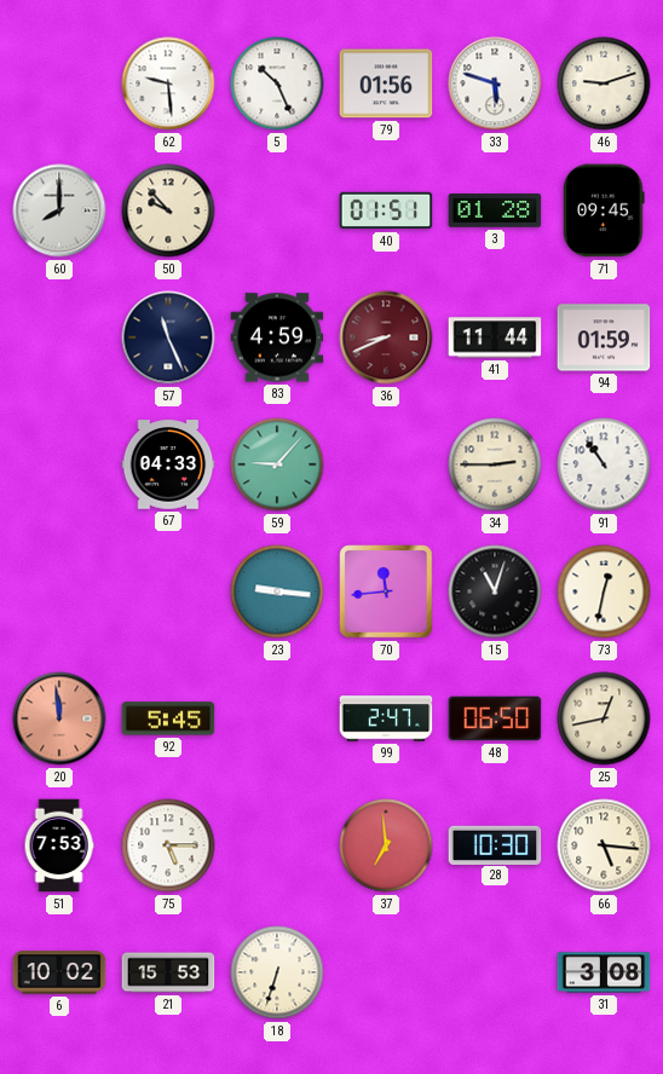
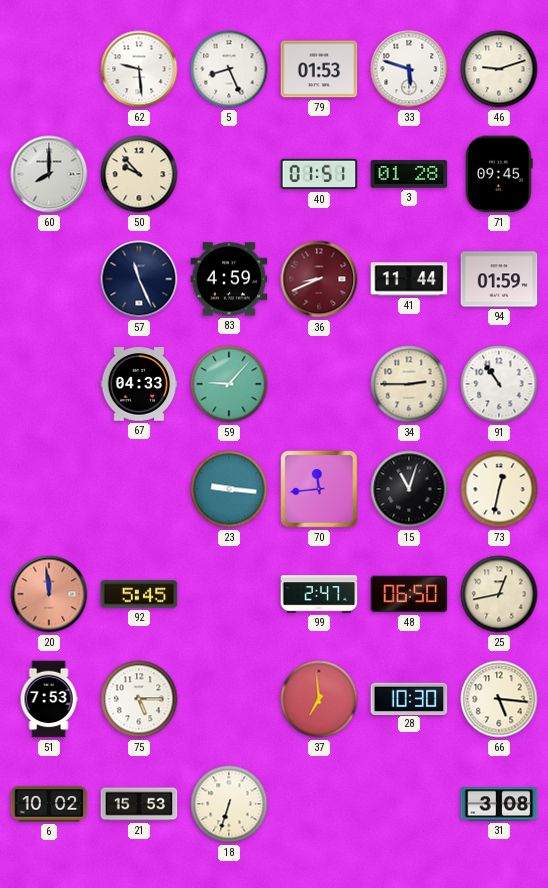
5: 10:26 -> 8:26 (229, 69)
79: 01:56 -> 01:53 (319, 69)
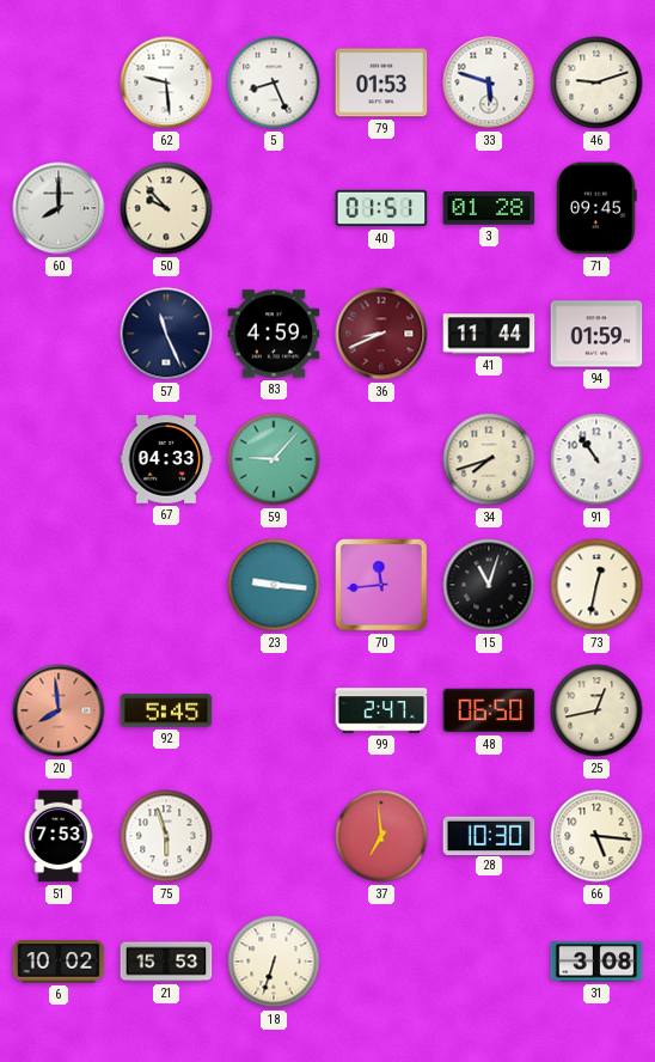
34: 2:45 -> 7:42 (489, 459)
20: 11:59 -> 7:59 (59, 710)
75: 5:15 -> 5:57 (166, 836)
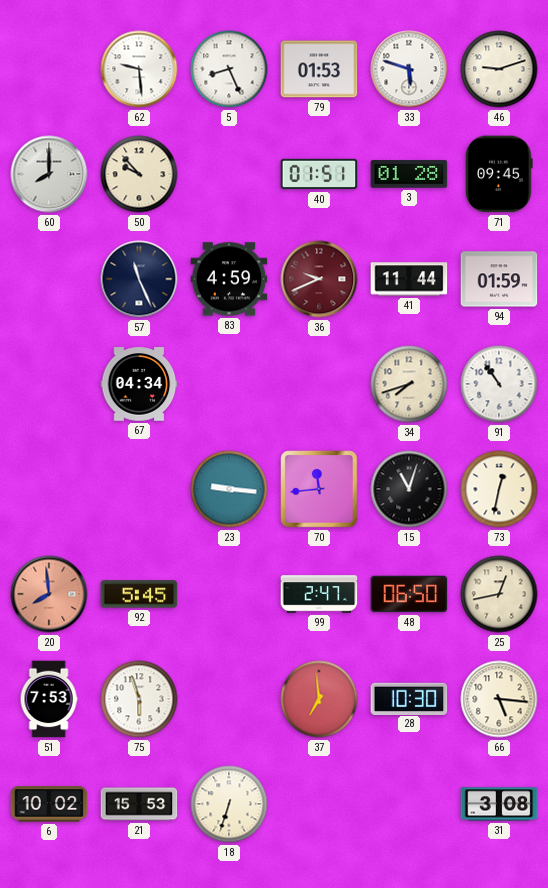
36: 8:41 -> 9:41 (319, 279)
67: 04:33 -> 04:34 (139, 384)
59: 9:07 -> none (274, 459)
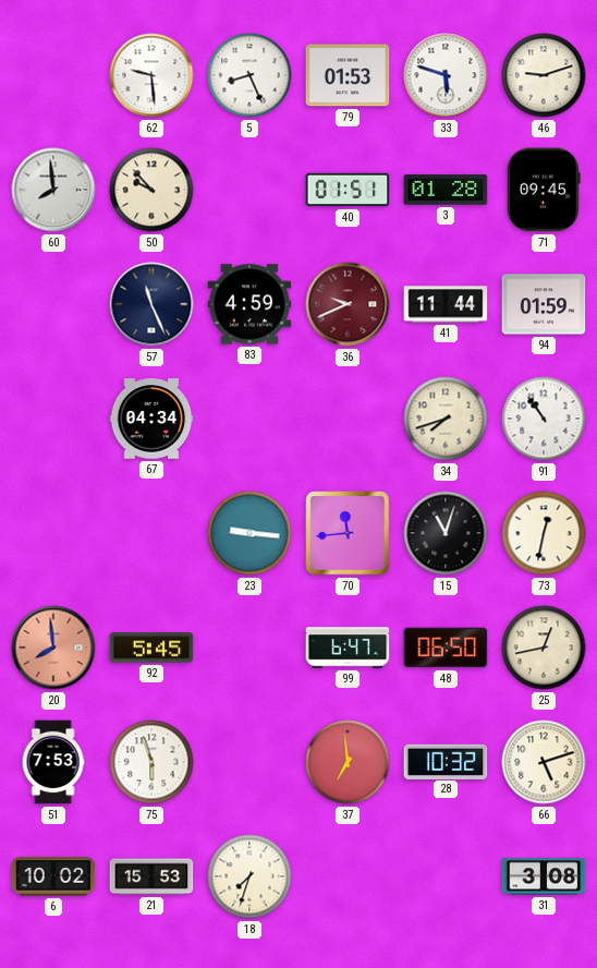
60: 8:00 -> 7:59 (53, 190)
99: 2:47 -> 6:47 (348, 648)
28: 10:30 -> 10:32 (446, 761)
66: 5:16 -> 5:12 (544, 762)
18: 6:33 -> 7:33 (249, 876)
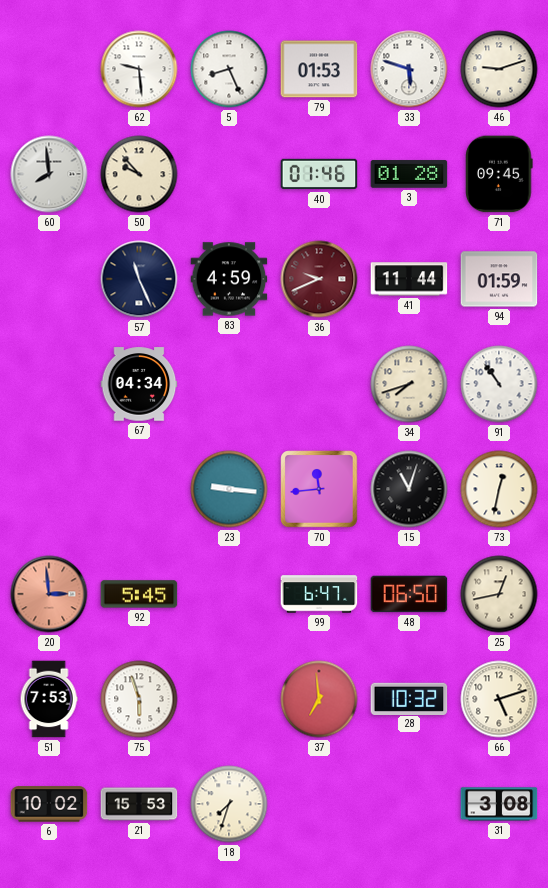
40: 01:51 -> 01:46 (319, 174)
20: 7:59 -> 2:59 (49, 594)
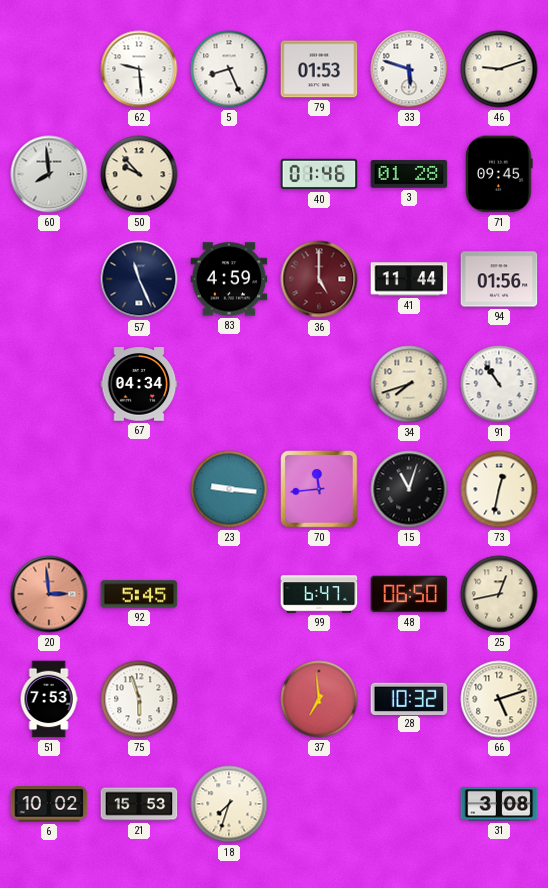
36: 9:41 -> 5:00 (319, 279)
94: 01:59 -> 01:56 (499, 279)
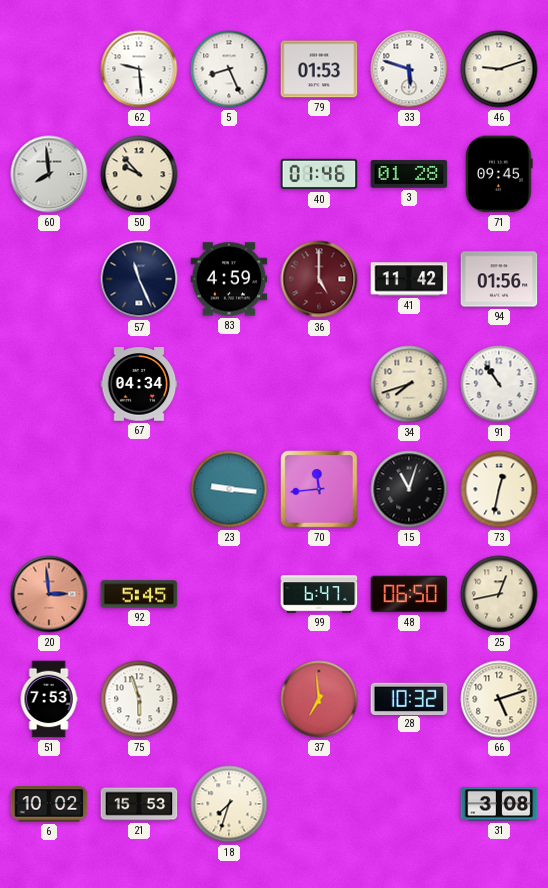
41: 11:44 -> 11:42 (409, 279)
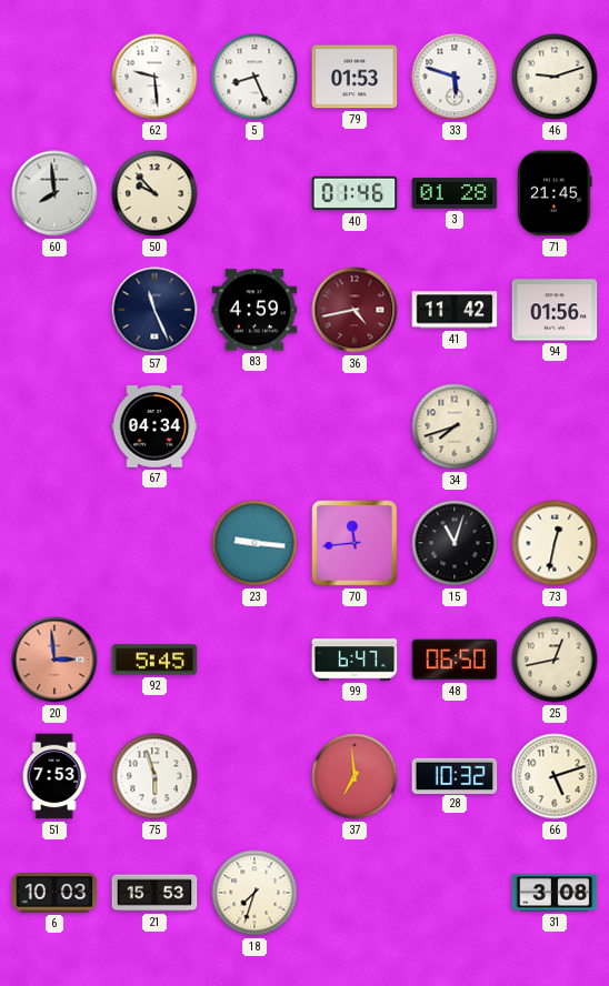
71: 09:45 -> 21:45 (555, 193)
36: 5:00 -> 4:43 (355, 310)
91: 10:54 -> none (499, 384)
6: 10:02 -> 10:03 (54, 893)
